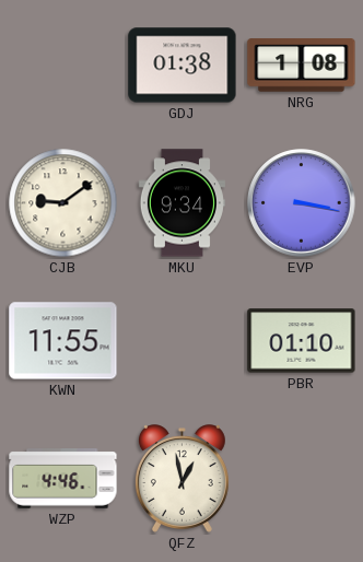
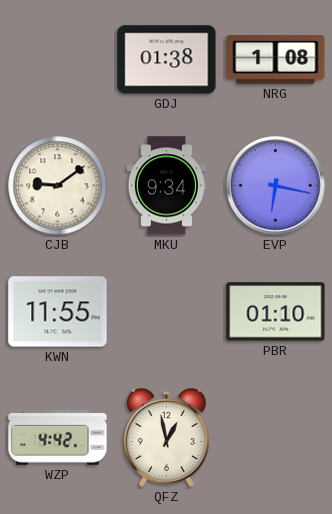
EVP: 3:17 -> 6:17 (276, 186)
WZP: 4:46 -> 4:42 (58, 438)
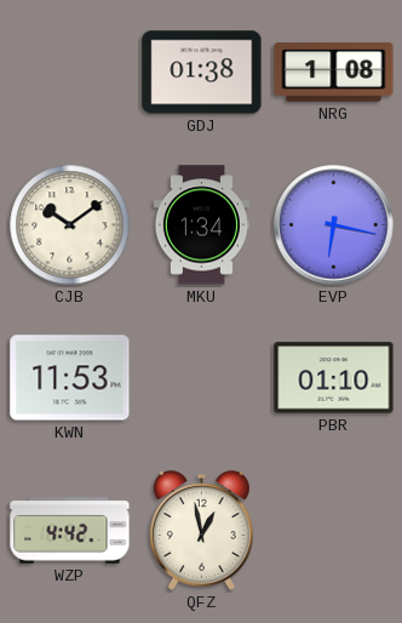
CJB: 9:09 -> 10:09 (70, 225)
MKU: 9:34 -> 1:34 (201, 225)
KWN: 11:55 -> 11:53 (70, 378)
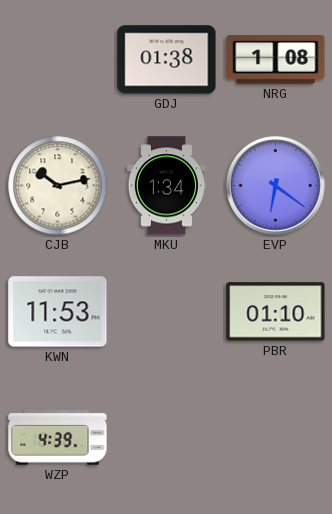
CJB: 10:09 -> 10:13 (58, 186)
EVP: 6:17 -> 6:21 (276, 186)
WZP: 4:42 -> 4:39 (58, 438)
QFZ: 12:58 -> none (201, 531)
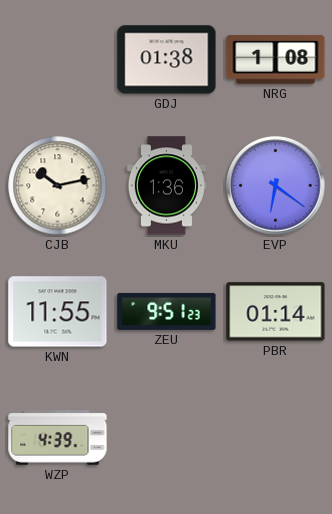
MKU: 1:34 -> 1:36 (166, 186)
KWN: 11:53 -> 11:55 (58, 312)
ZEU: none -> 9:51 (167, 311)
PBR: 01:10 -> 01:14 (276, 312)
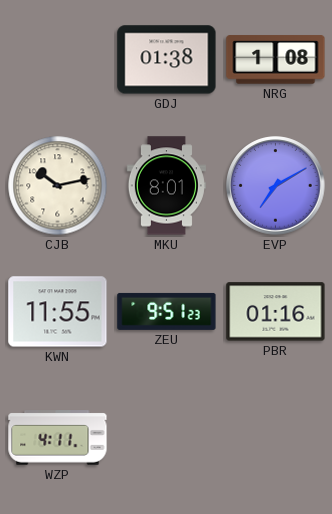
MKU: 1:36 -> 8:01 (166, 186)
EVP: 6:21 -> 7:10 (276, 186)
PBR: 01:14 -> 01:16 (276, 312)
WZP: 4:39 -> 4:11 (58, 438)
